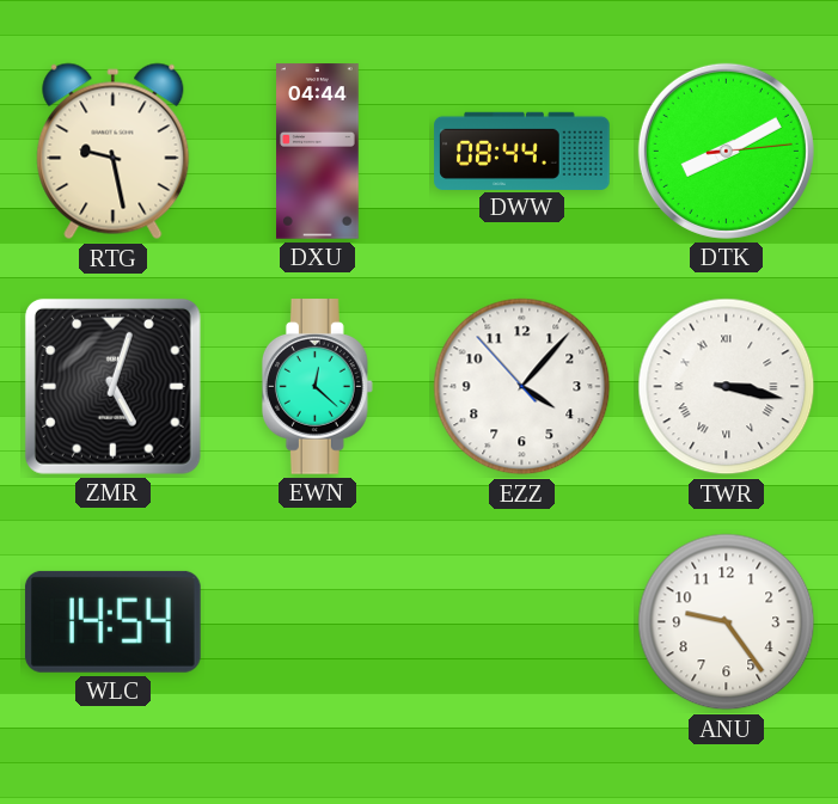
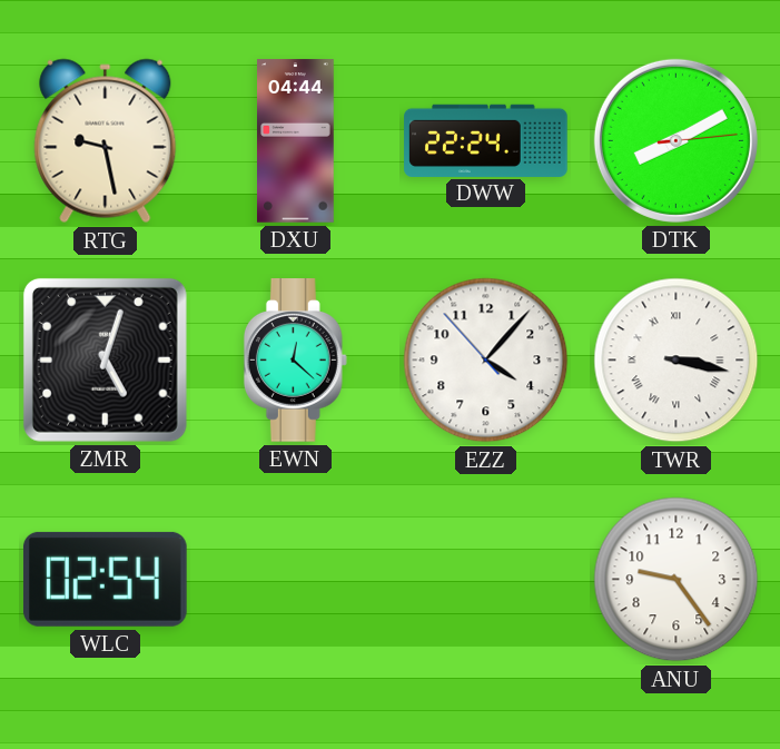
DWW: 08:44 -> 22:24 (486, 140)
WLC: 14:54 -> 02:54 (105, 579)
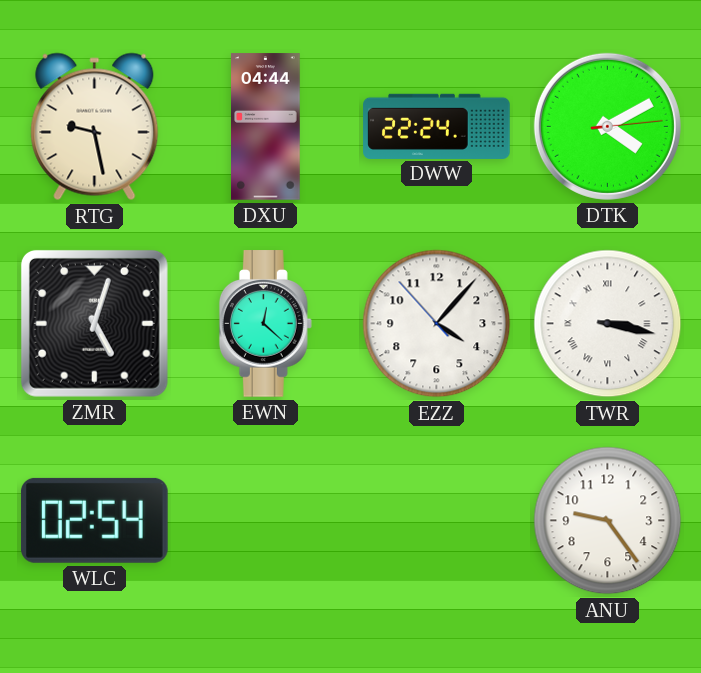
DTK: 8:10 -> 4:10 (607, 126)
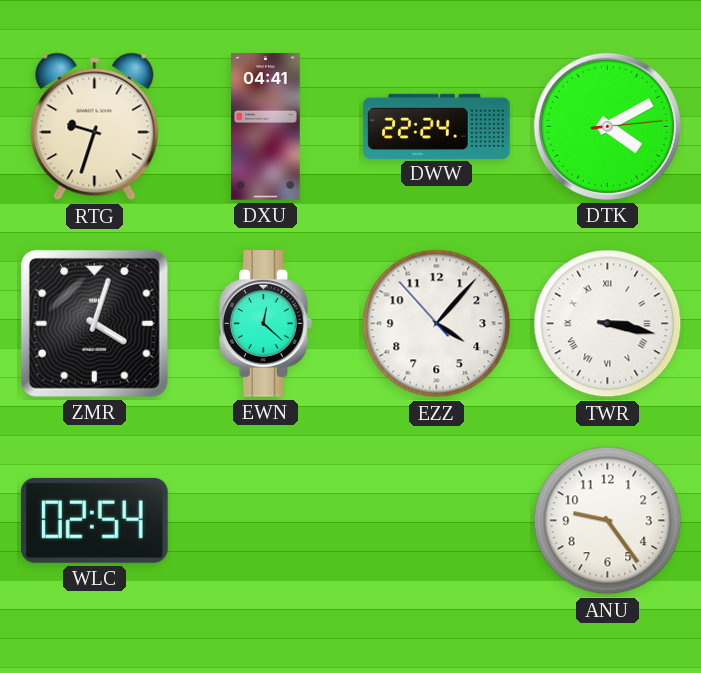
RTG: 9:28 -> 9:33 (95, 127)
DXU: 04:44 -> 04:41 (266, 127)
ZMR: 5:03 -> 4:03 (94, 323)
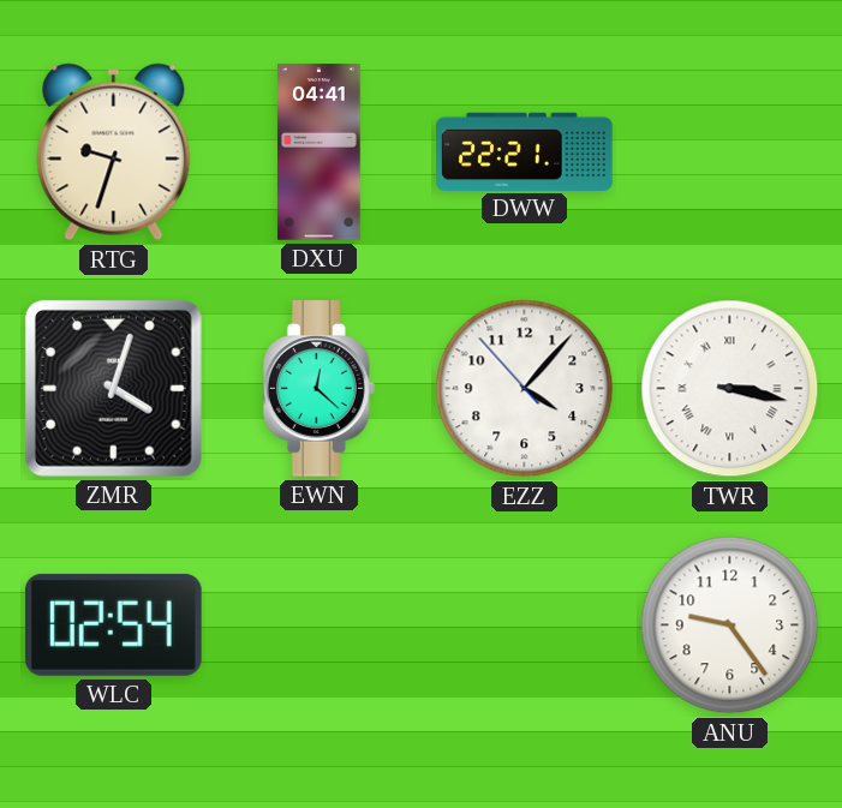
DWW: 22:24 -> 22:21 (525, 151)
DTK: 4:10 -> none (607, 126)
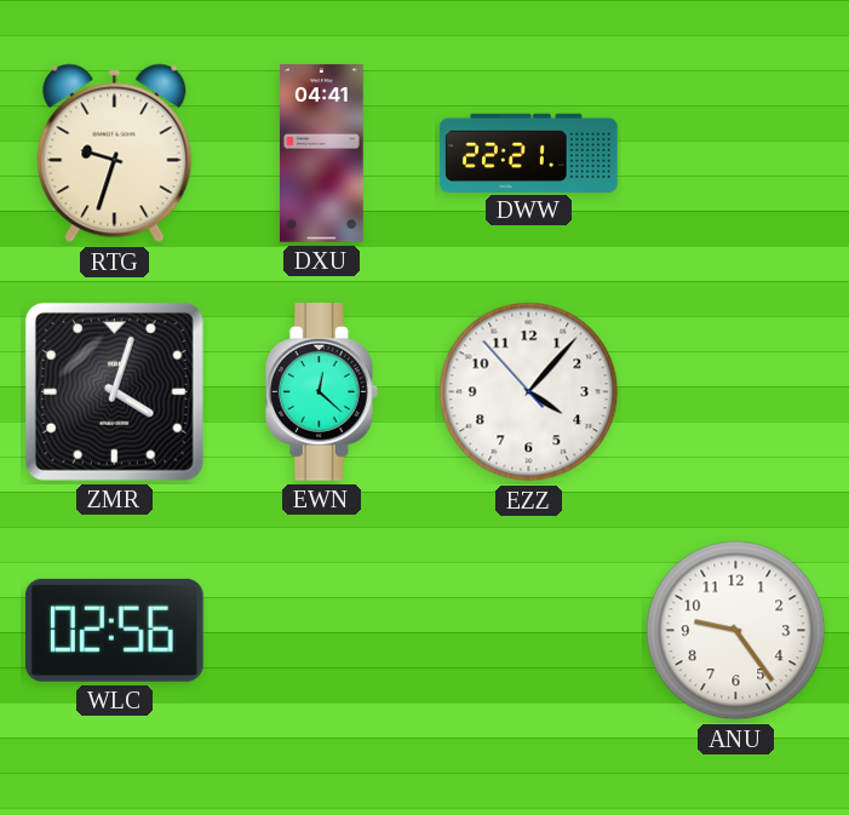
TWR: 3:17 -> none (730, 389)
WLC: 02:54 -> 02:56 (114, 630)
